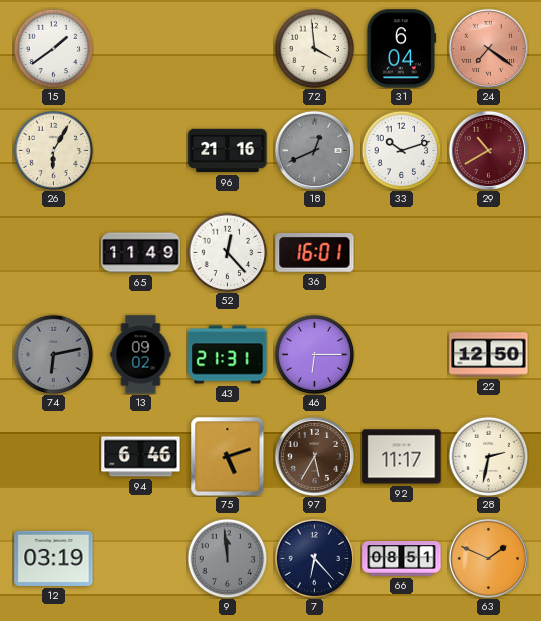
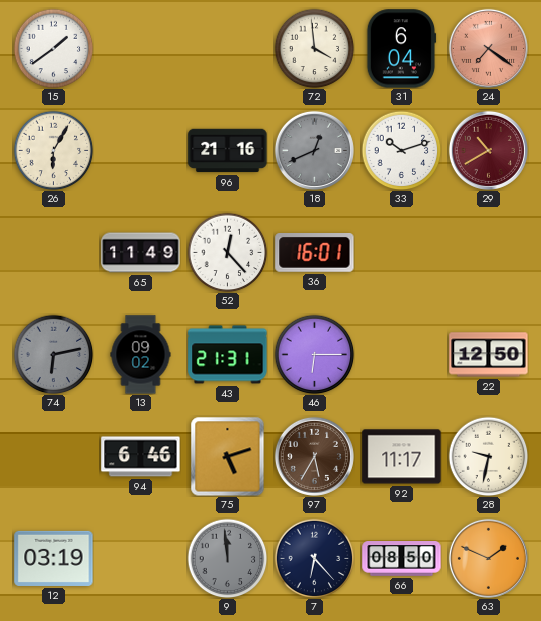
28: 2:32 -> 9:32 (488, 456)
66: 08:51 -> 08:50 (402, 559)
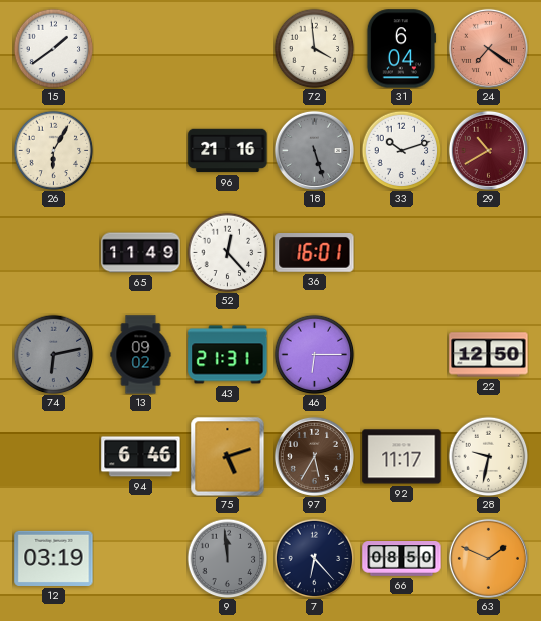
18: 12:41 -> 5:27 (314, 150)
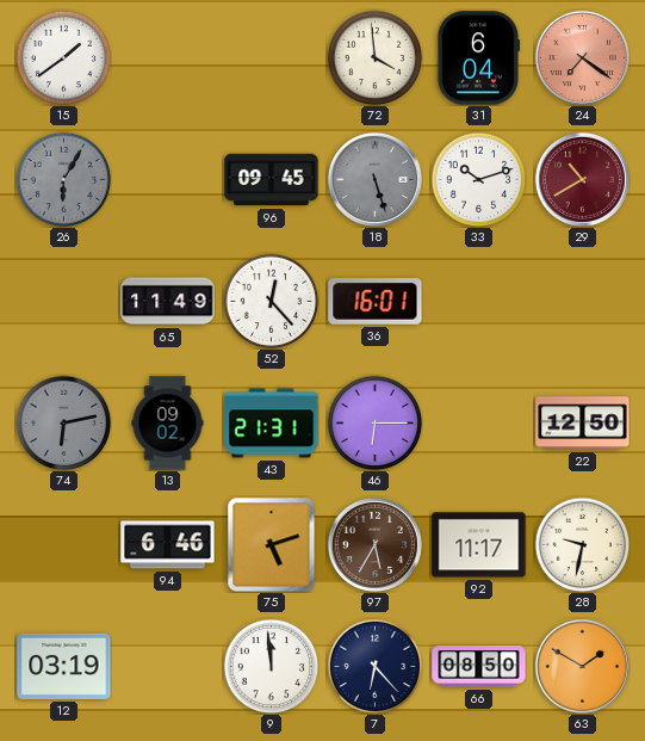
26 dial: cream -> grey (63, 179)
96: 21:16 -> 09:45 (272, 180)
9 dial: grey -> white (271, 666)
63: 1:49 -> 1:50 (582, 666)
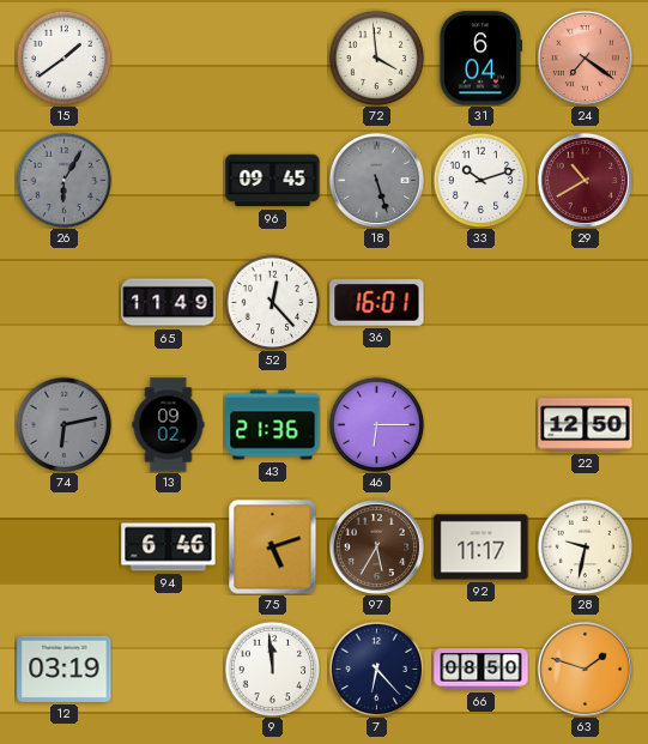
43: 21:31 -> 21:36 (273, 425)
63: 1:50 -> 1:48 (585, 669)
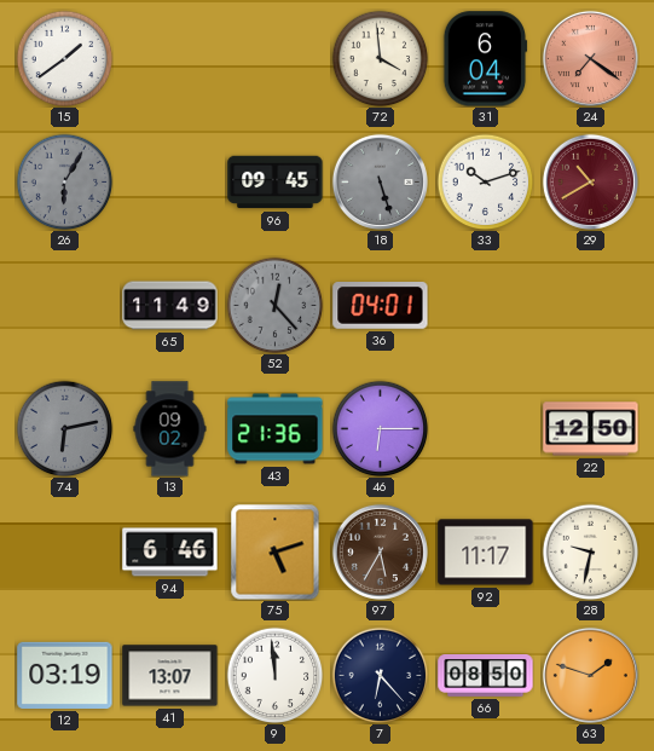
52 dial: white -> grey (274, 305)
36: 16:01 -> 04:01 (381, 306)
41: none -> 13:07 (170, 676)
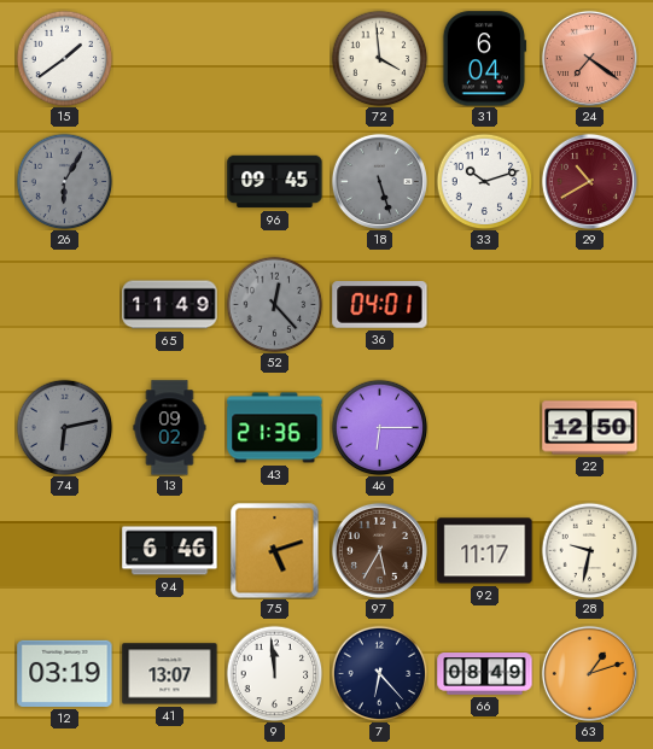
66: 08:50 -> 08:49 (485, 674)
63: 1:48 -> 1:12 (589, 673)
